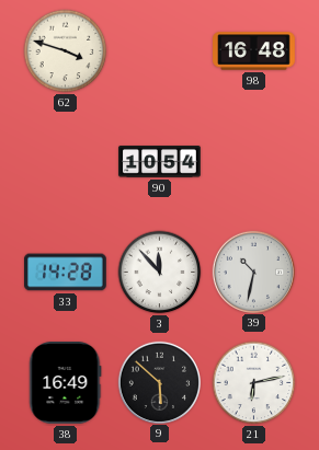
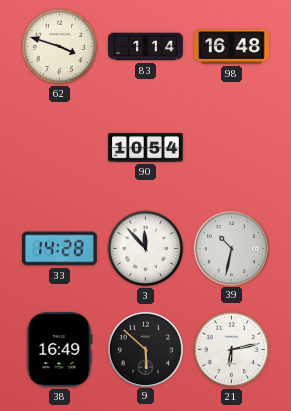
83: none -> 1:14 (146, 47)
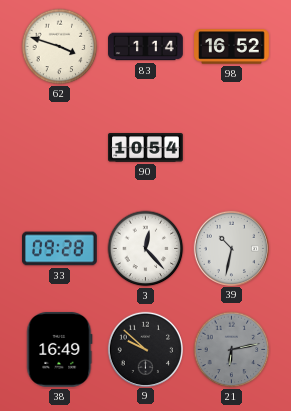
98: 16:48 -> 16:52 (232, 47)
33: 14:28 -> 09:28 (60, 249)
3: 11:53 -> 12:23 (146, 249)
9: 5:52 -> 9:52 (145, 349)
21 dial: white -> grey (232, 350)
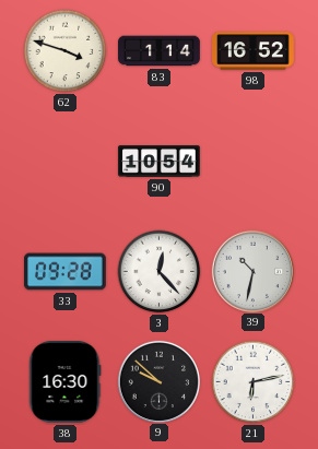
38: 16:49 -> 16:30 (66, 382)
21 dial: grey -> white (254, 382)
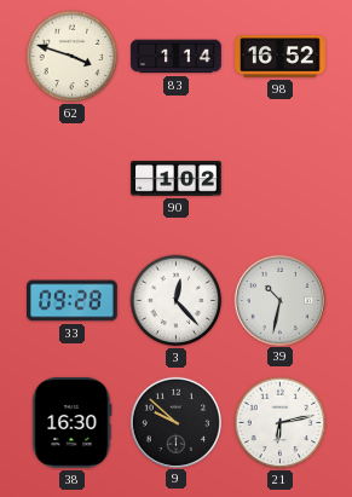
90: 10:54 -> 1:02 (177, 179)
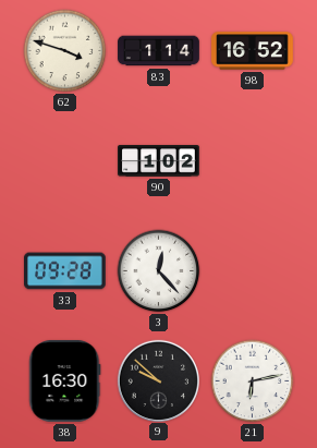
39: 10:32 -> none (279, 300)
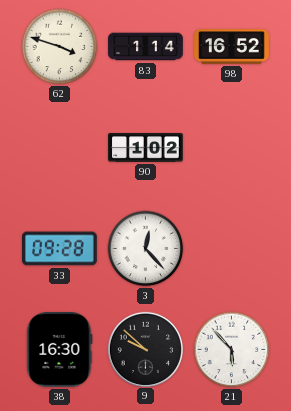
21: 6:13 -> 5:53 (232, 350)
